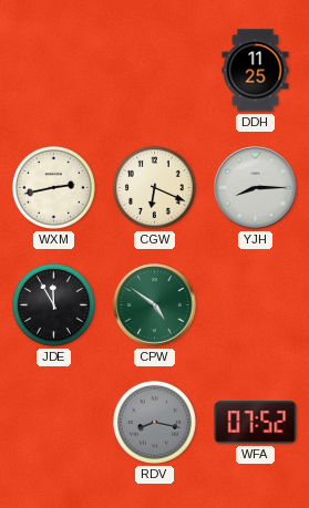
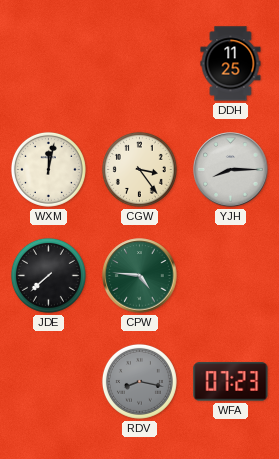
WXM: 2:43 -> 12:02 (48, 169)
CGW: 6:19 -> 3:24 (139, 169)
JDE: 11:55 -> 7:38 (48, 275)
CPW: 4:51 -> 4:46 (140, 276)
WFA: 07:52 -> 07:23 (231, 382)
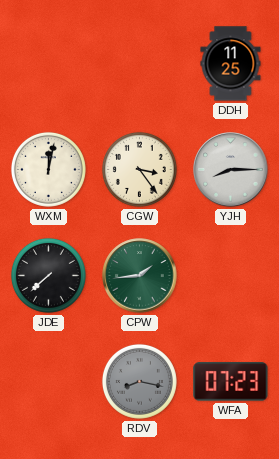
CPW: 4:46 -> 1:44 (140, 276)
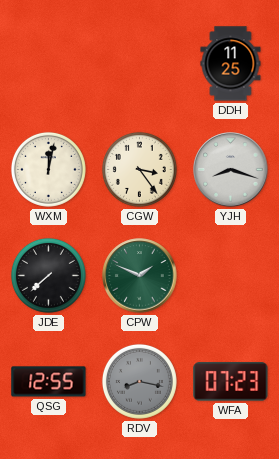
YJH: 8:15 -> 8:18 (231, 170)
CPW: 1:44 -> 1:49 (140, 276)
QSG: none -> 12:55 (49, 382)
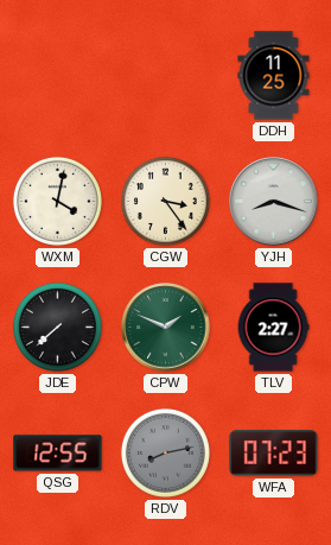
WXM: 12:02 -> 4:02 (57, 201)
TLV: none -> 2:27 (273, 328)
RDV: 8:17 -> 8:13 (165, 452)
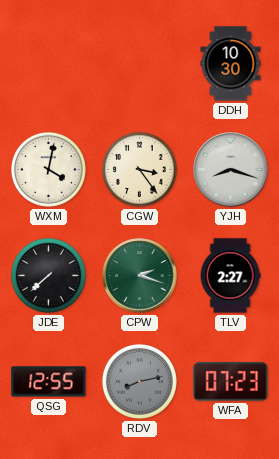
DDH: 11:25 -> 10:30 (231, 64)
CPW: 1:49 -> 2:18 (140, 276)
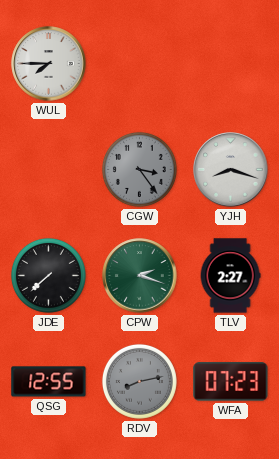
WUL: none -> 7:45 (49, 64)
DDH: 10:30 -> none (231, 64)
WXM: 4:02 -> none (48, 169)
CGW dial: cream -> grey (139, 169)
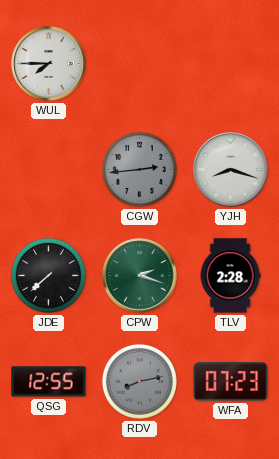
CGW: 3:24 -> 2:44 (139, 169)
TLV: 2:27 -> 2:28 (230, 276)
